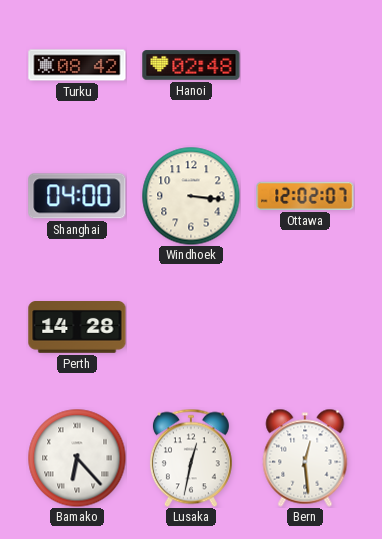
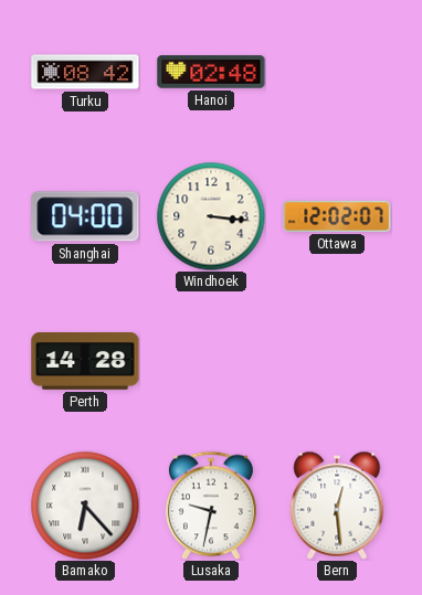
Lusaka: 12:32 -> 9:32 (211, 506)
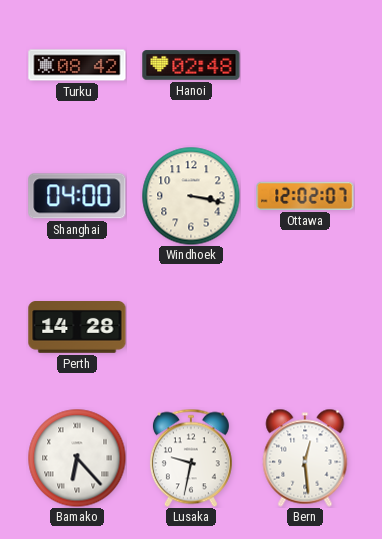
Windhoek: 3:16 -> 3:17 (191, 196)
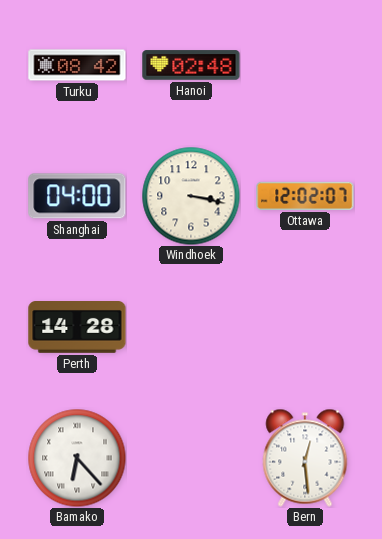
Lusaka: 9:32 -> none (191, 458)
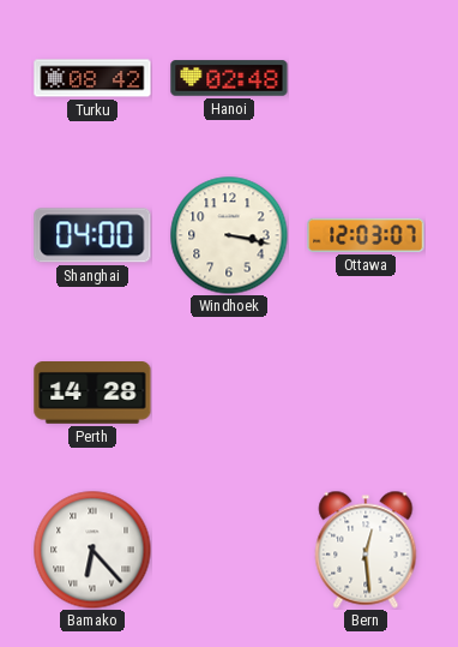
Ottawa: 12:02 -> 12:03 (366, 235)
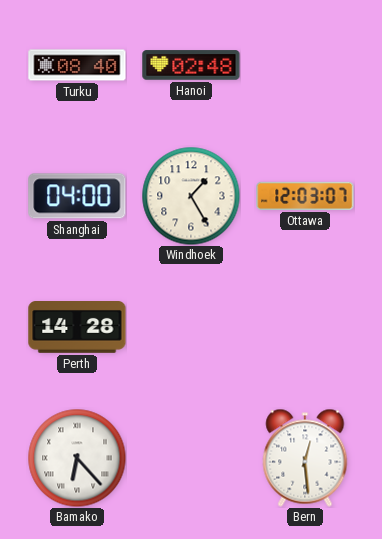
Turku: 08:42 -> 08:40 (77, 65)
Windhoek: 3:17 -> 1:25 (191, 196)
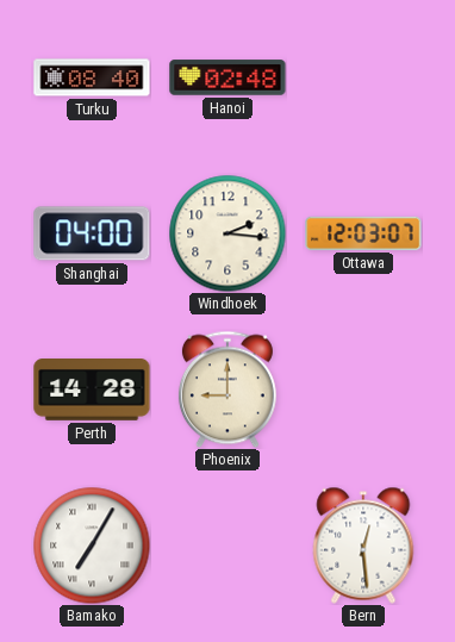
Windhoek: 1:25 -> 2:16 (227, 233)
Phoenix: none -> 9:00 (227, 389)
Bamako: 6:23 -> 7:05 (92, 546)
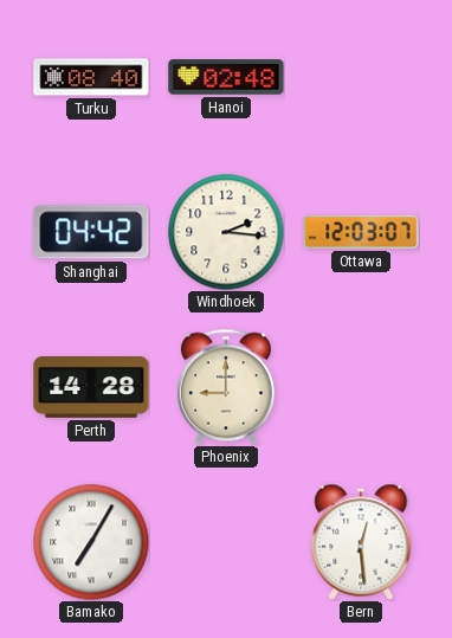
Shanghai: 04:00 -> 04:42 (91, 232)
